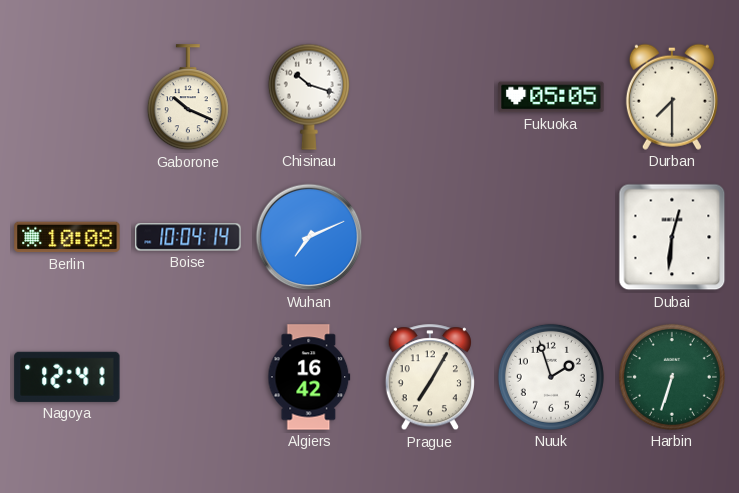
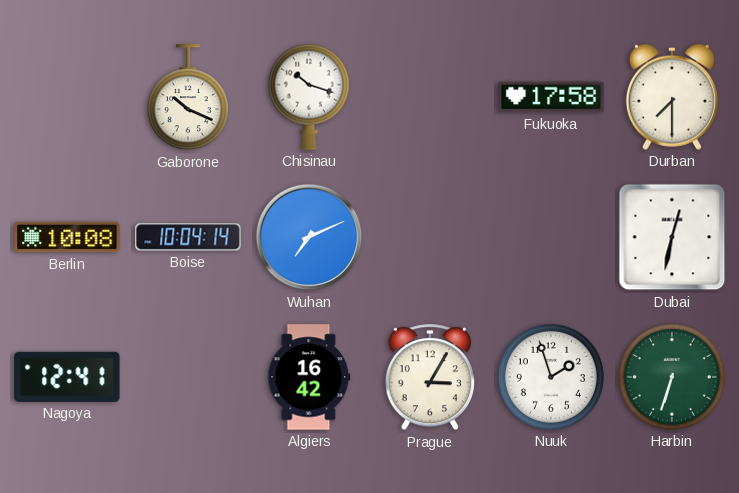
Fukuoka: 05:05 -> 17:58 (551, 97)
Dubai: 12:31 -> 12:32 (672, 237)
Prague: 7:05 -> 3:05 (430, 378)
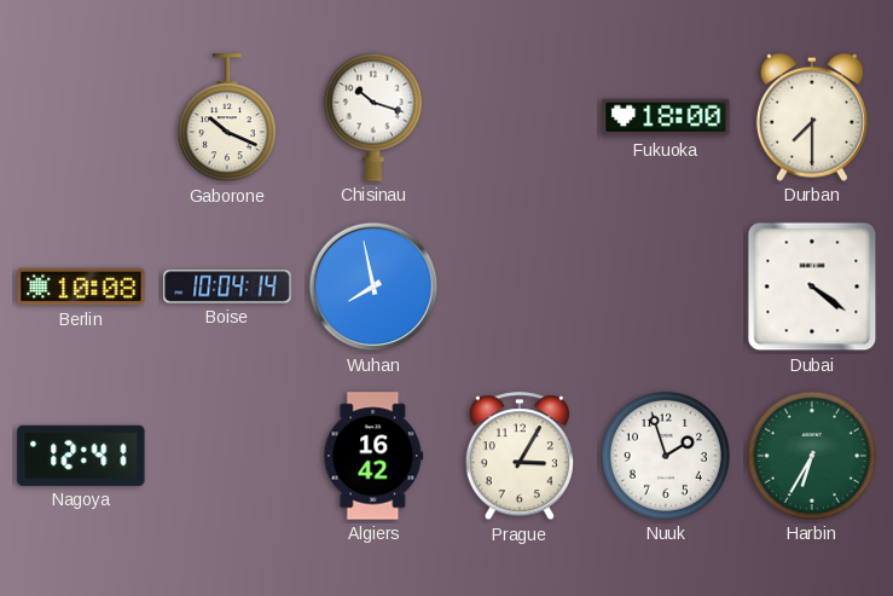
Fukuoka: 17:58 -> 18:00 (666, 117)
Wuhan: 7:11 -> 7:58 (373, 287)
Dubai: 12:32 -> 4:21 (812, 287)
Harbin: 6:33 -> 6:35 (812, 456)
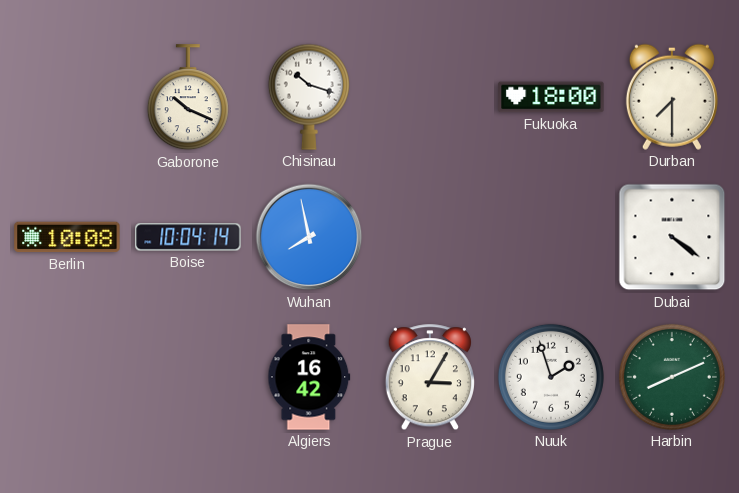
Nagoya: 12:41 -> none (81, 456)
Harbin: 6:35 -> 8:11 (672, 377)
